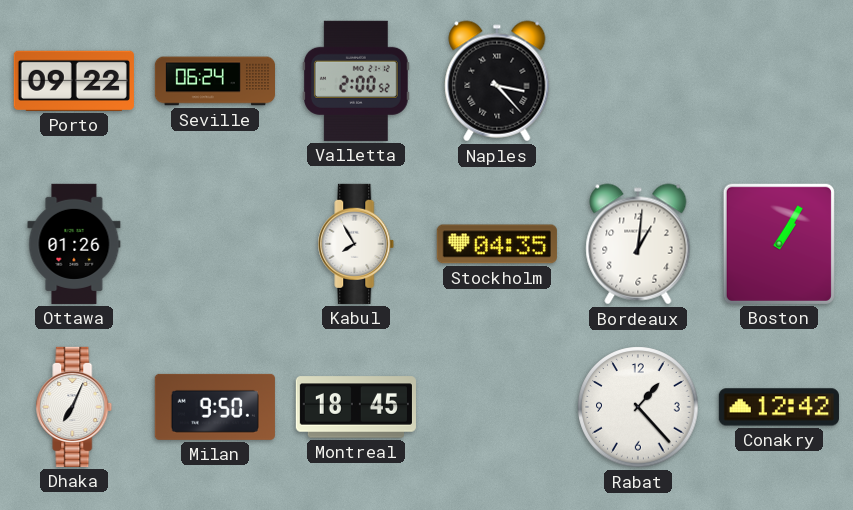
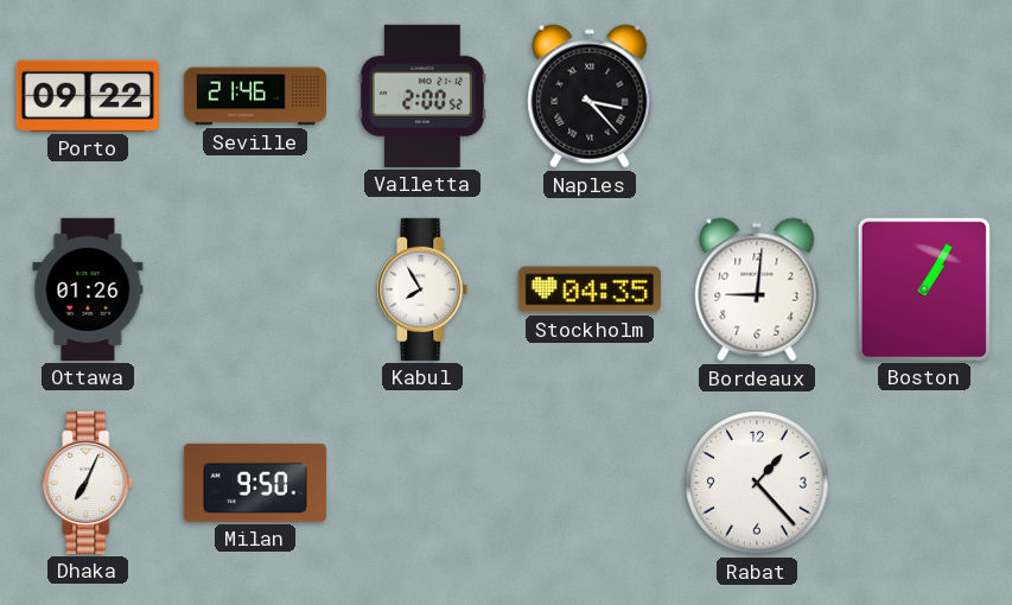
Seville: 06:24 -> 21:46 (254, 96)
Bordeaux: 1:01 -> 9:01 (757, 289)
Montreal: 18:45 -> none (356, 407)
Conakry: 12:42 -> none (779, 407)
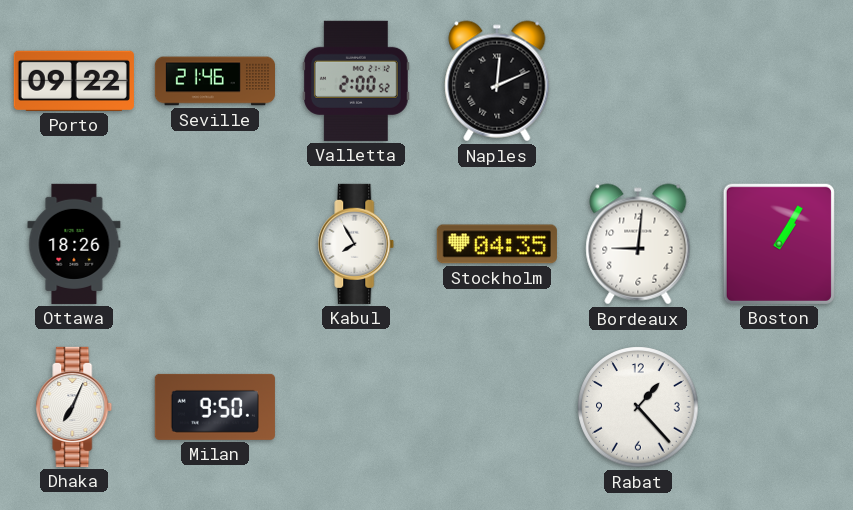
Naples: 3:23 -> 12:11 (497, 81)
Ottawa: 01:26 -> 18:26 (74, 244)
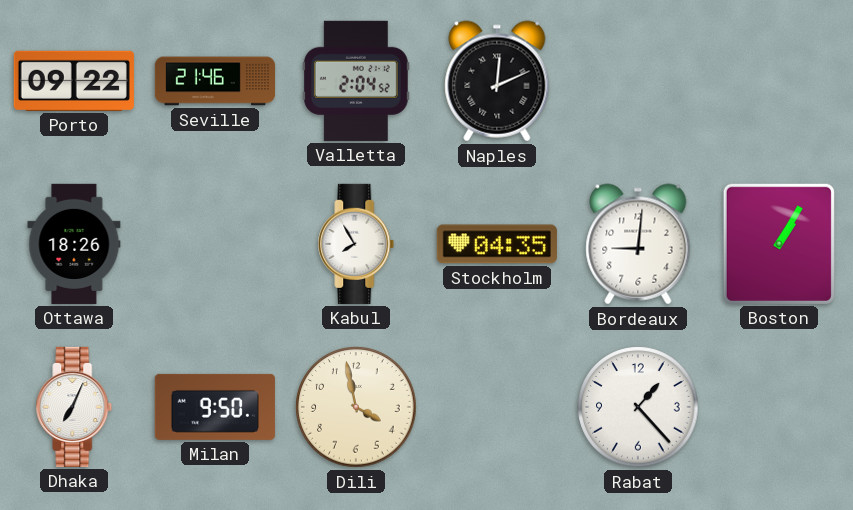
Valletta: 2:00 -> 2:04 (356, 81)
Dili: none -> 3:58 (356, 407)
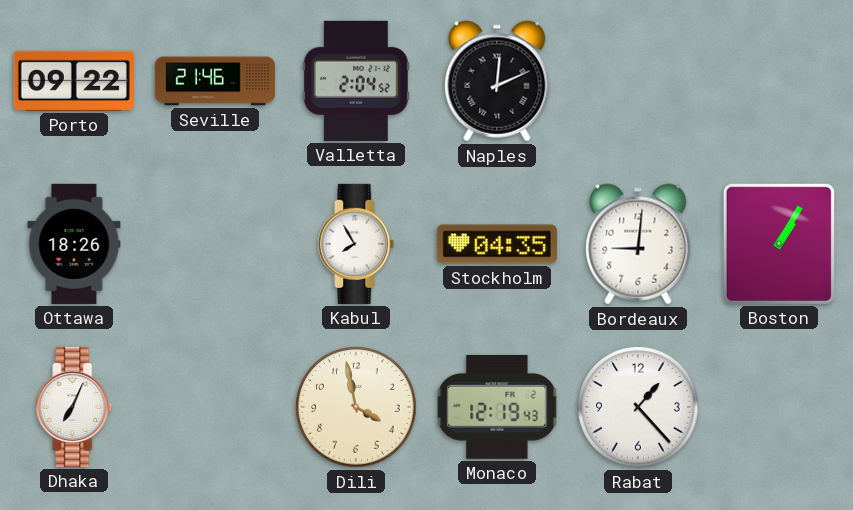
Milan: 9:50 -> none (215, 407)
Monaco: none -> 12:19 (497, 407)
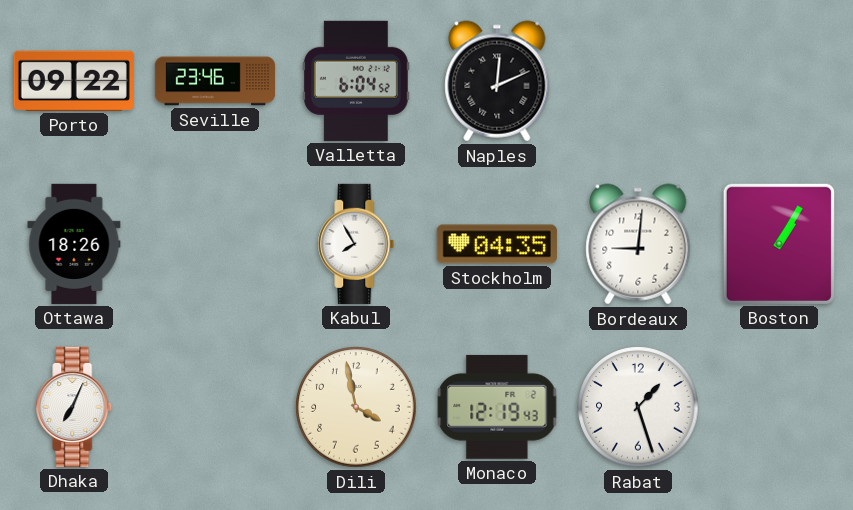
Seville: 21:46 -> 23:46 (214, 81)
Valletta: 2:04 -> 6:04 (356, 81)
Rabat: 1:23 -> 1:27 (638, 407)
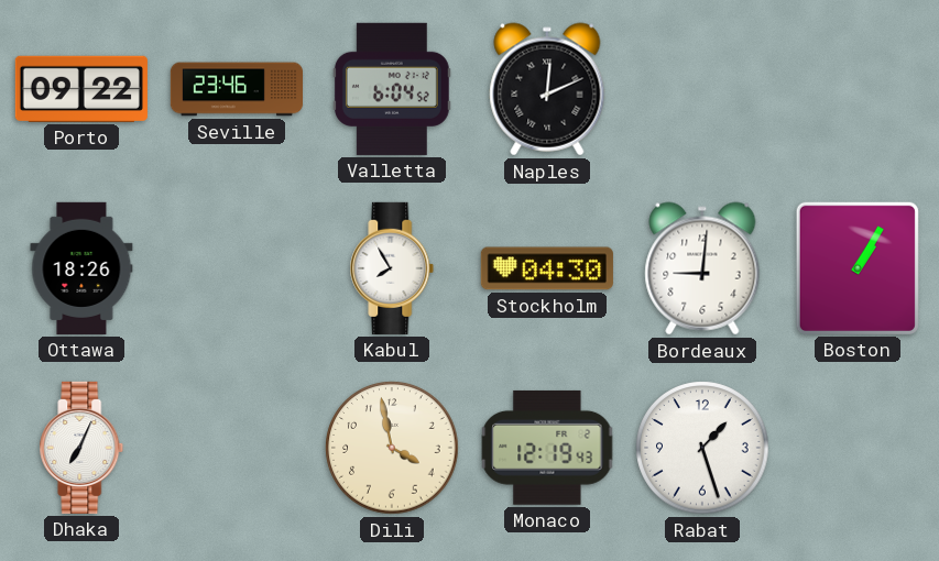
Stockholm: 04:35 -> 04:30 (547, 268)
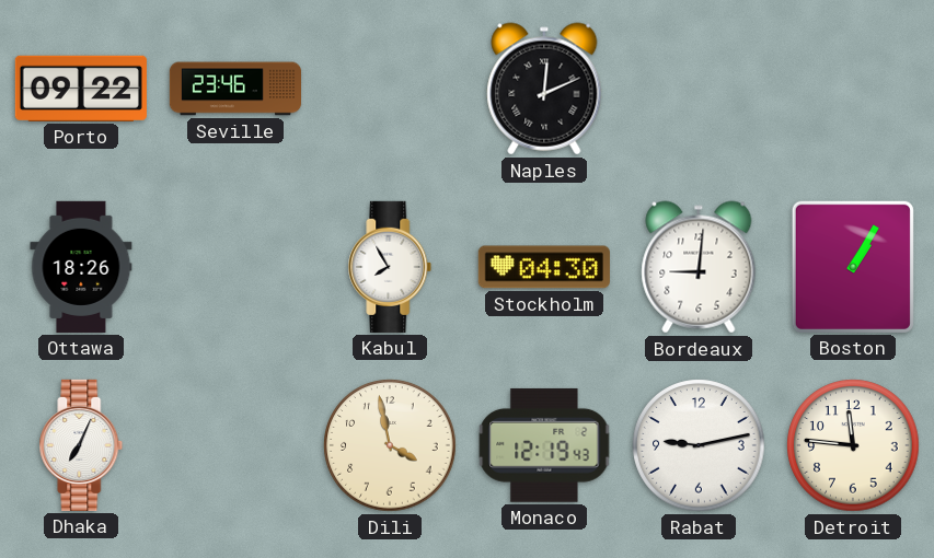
Valletta: 6:04 -> none (392, 89)
Rabat: 1:27 -> 9:13 (699, 445)
Detroit: none -> 11:46 (853, 445)
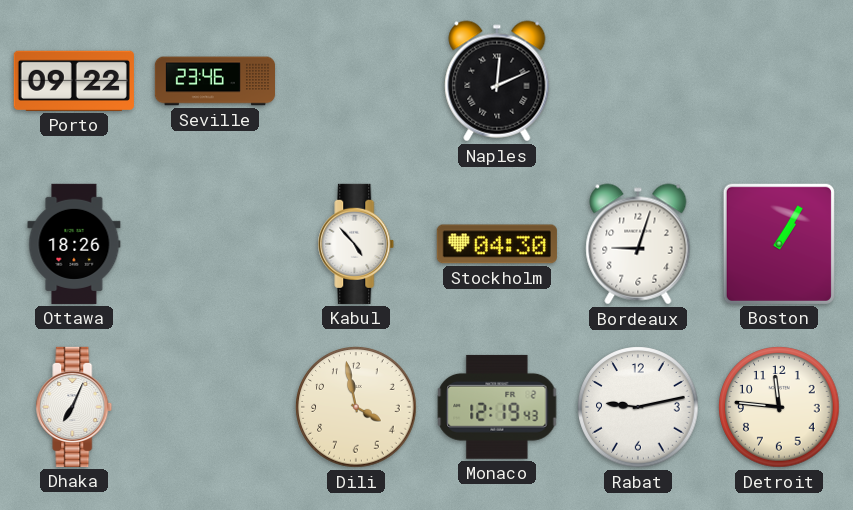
Kabul: 7:55 -> 4:53 (356, 244)
Bordeaux: 9:01 -> 9:03 (638, 244)
